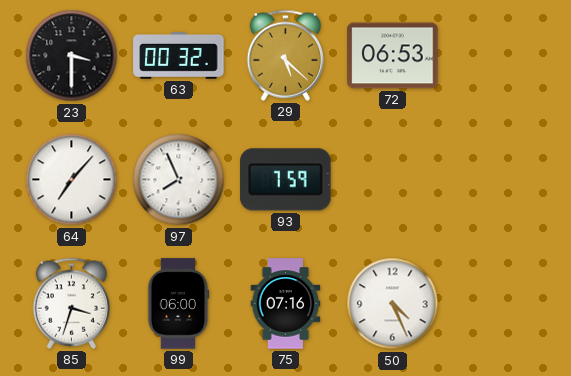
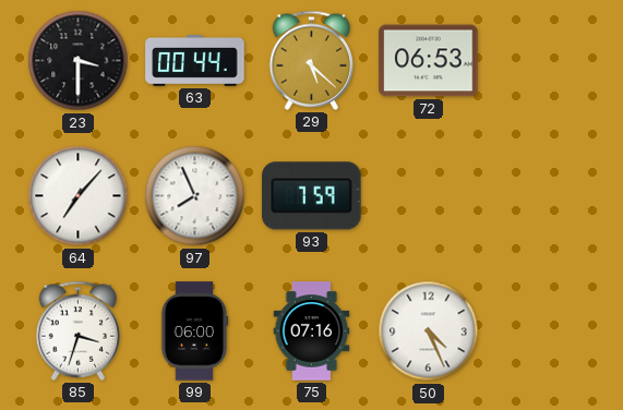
63: 00:32 -> 00:44 (195, 61)
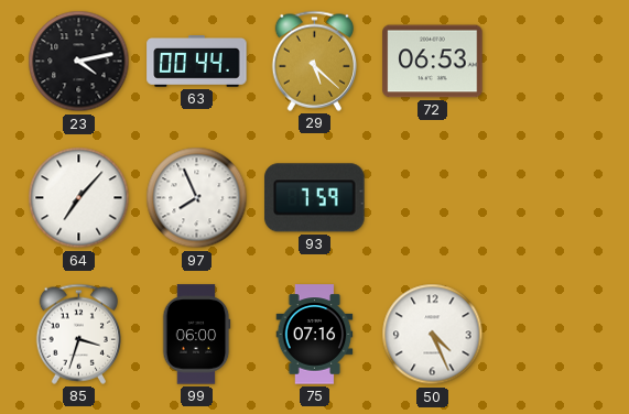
23: 3:30 -> 4:13 (79, 62)
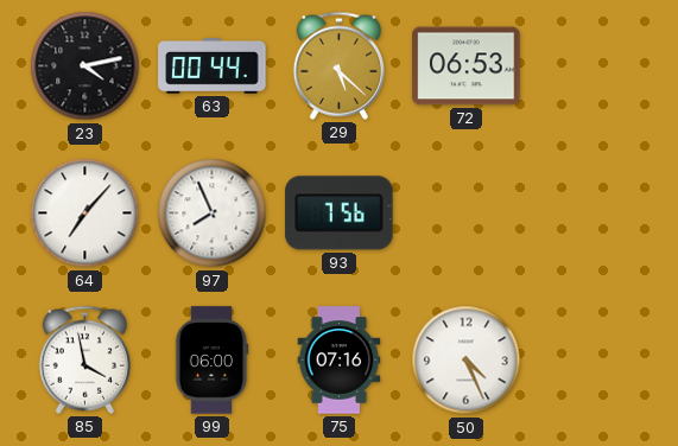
93: 7:59 -> 7:56 (340, 214)
85: 3:33 -> 3:58 (84, 359)
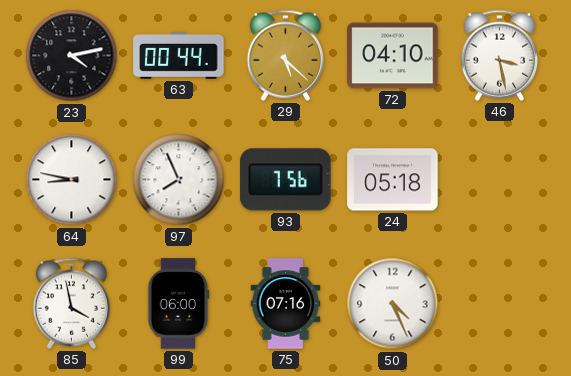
72: 06:53 -> 04:10 (393, 56)
46: none -> 3:28 (499, 55)
64: 7:07 -> 8:47 (72, 180)
24: none -> 05:18 (393, 180)
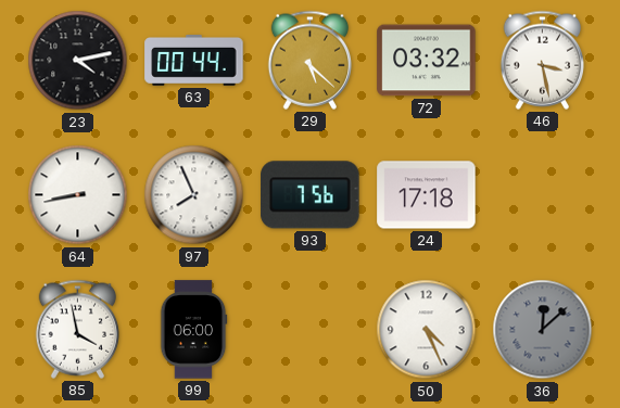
72: 04:10 -> 03:32 (427, 61)
64: 8:47 -> 8:43 (78, 195)
24: 05:18 -> 17:18 (427, 195)
75: 07:16 -> none (286, 304)
36: none -> 12:08 (543, 330)
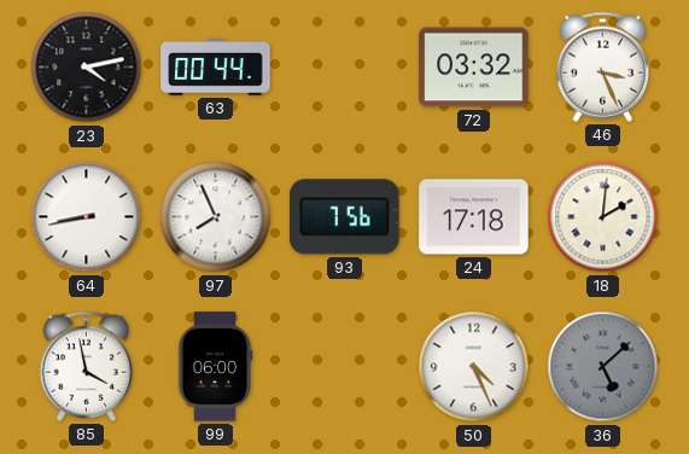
29: 5:22 -> none (309, 60)
46: 3:28 -> 3:26 (602, 66)
18: none -> 2:01 (603, 217)
36: 12:08 -> 5:08 (603, 367)
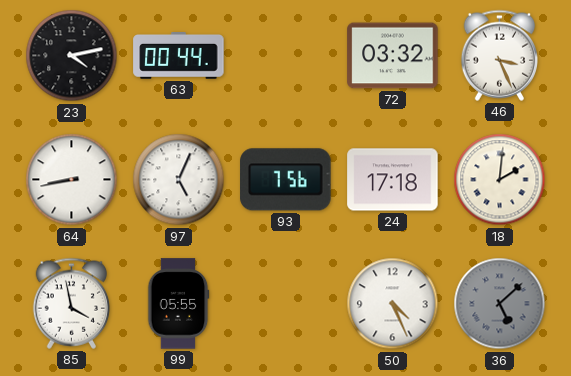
97: 7:56 -> 5:04 (179, 180)
99: 06:00 -> 05:55 (178, 304)
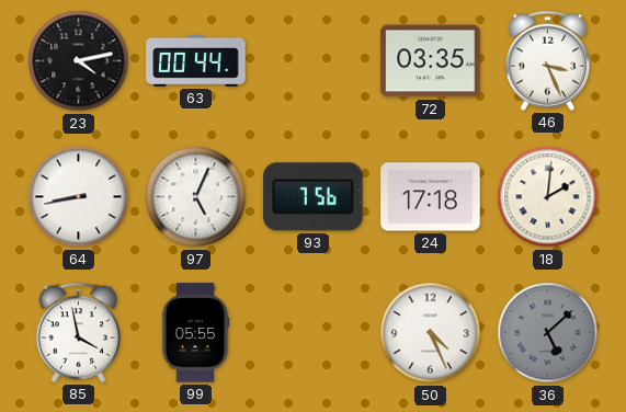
72: 03:32 -> 03:35 (431, 61)
